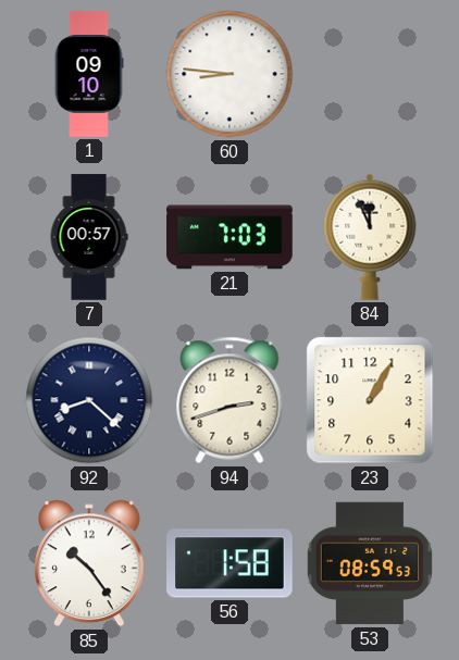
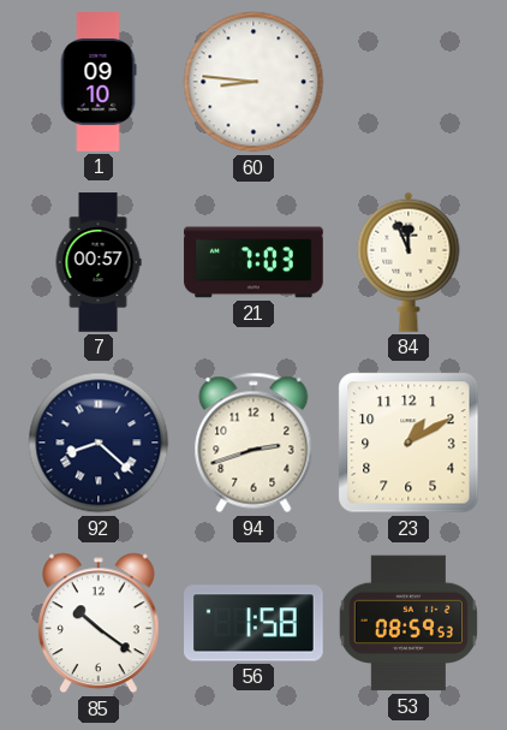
23: 1:05 -> 1:10 (408, 443)
85: 10:24 -> 10:21 (100, 623)
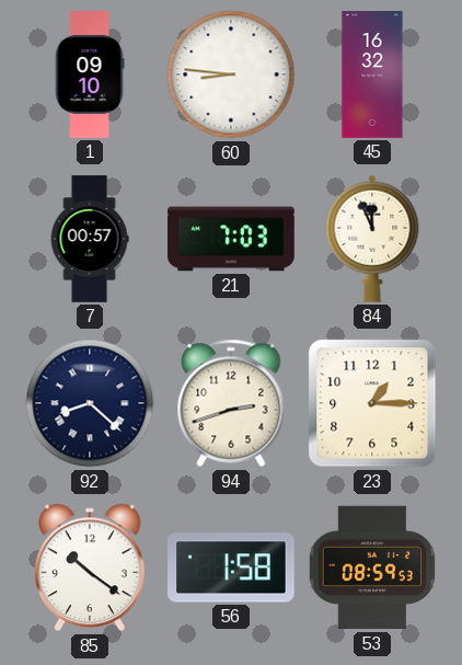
45: none -> 16:32 (372, 74)
23: 1:10 -> 1:15 (372, 403)
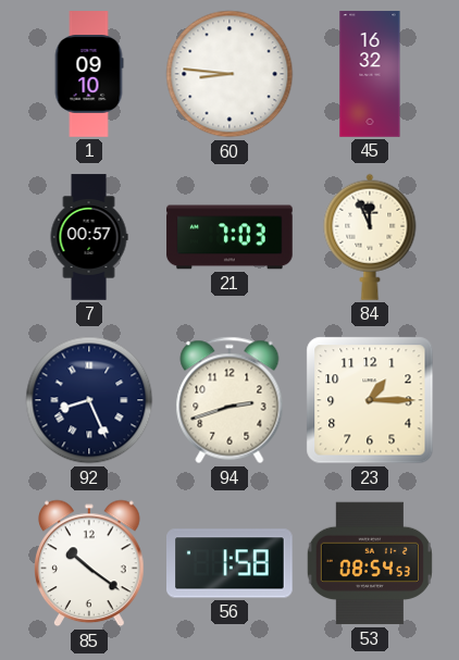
92: 8:22 -> 8:26 (89, 400)
53: 08:59 -> 08:54 (370, 563)
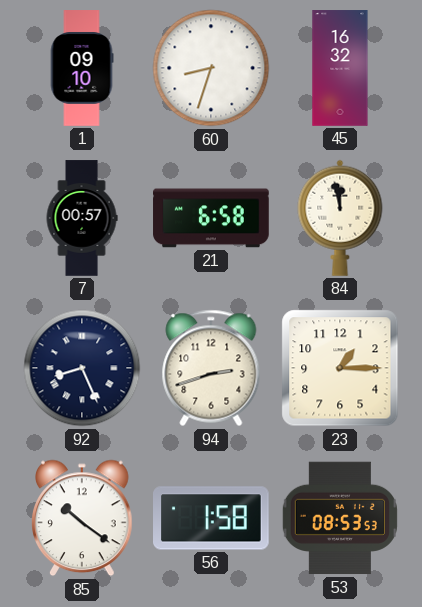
60: 8:46 -> 8:33 (211, 68)
21: 7:03 -> 6:58 (211, 218)
84: 11:56 -> 11:58 (340, 218)
53: 08:54 -> 08:53 (340, 518)
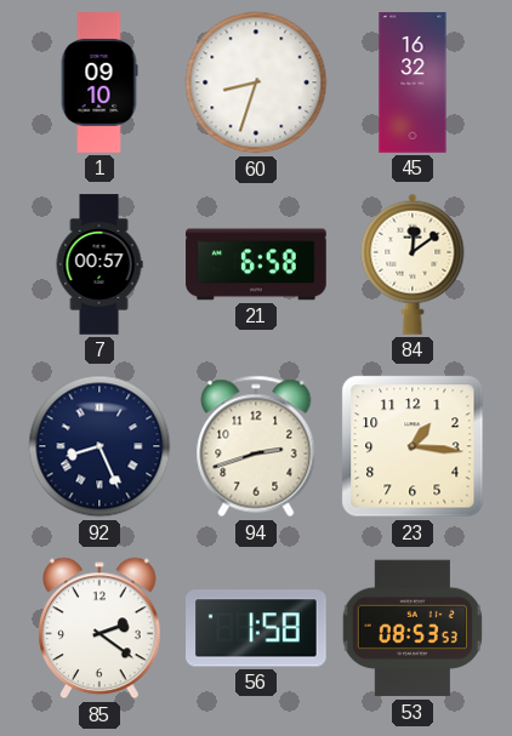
84: 11:58 -> 12:09 (413, 264)
23: 1:15 -> 1:16 (413, 446)
85: 10:21 -> 2:21 (101, 628)
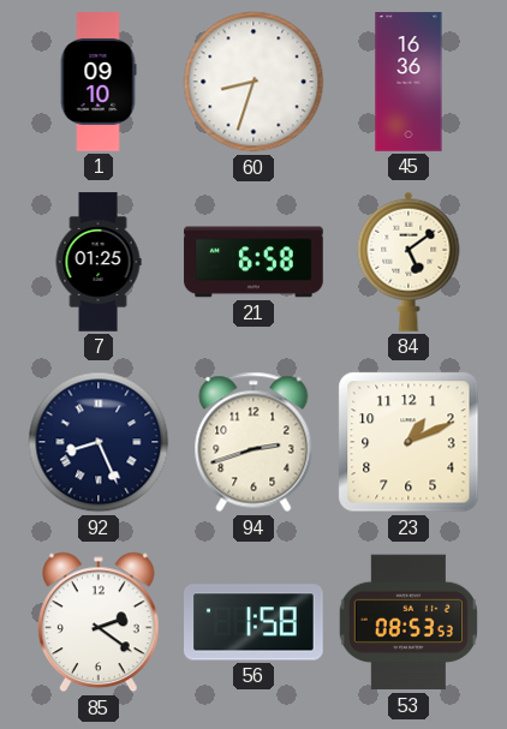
45: 16:32 -> 16:36 (408, 82)
7: 00:57 -> 01:25 (99, 262)
84: 12:09 -> 5:09 (408, 262)
23: 1:16 -> 1:11 (408, 442)
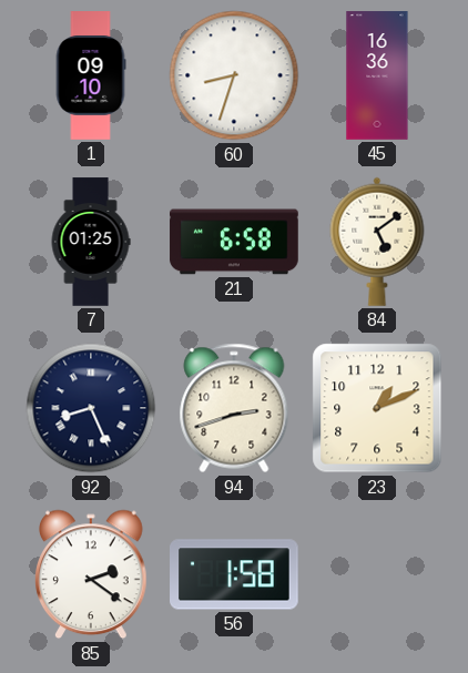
53: 08:53 -> none (408, 622)
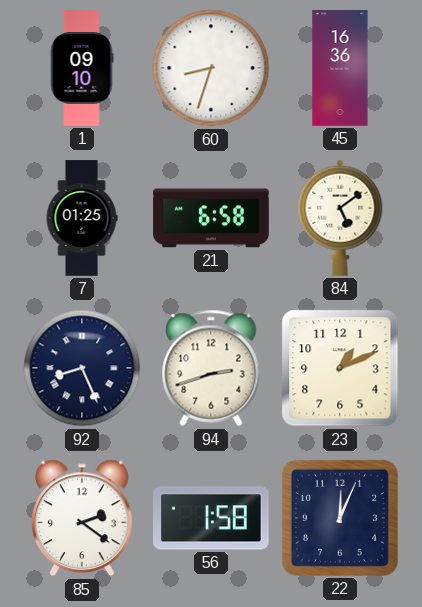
22: none -> 12:04 (340, 518)
